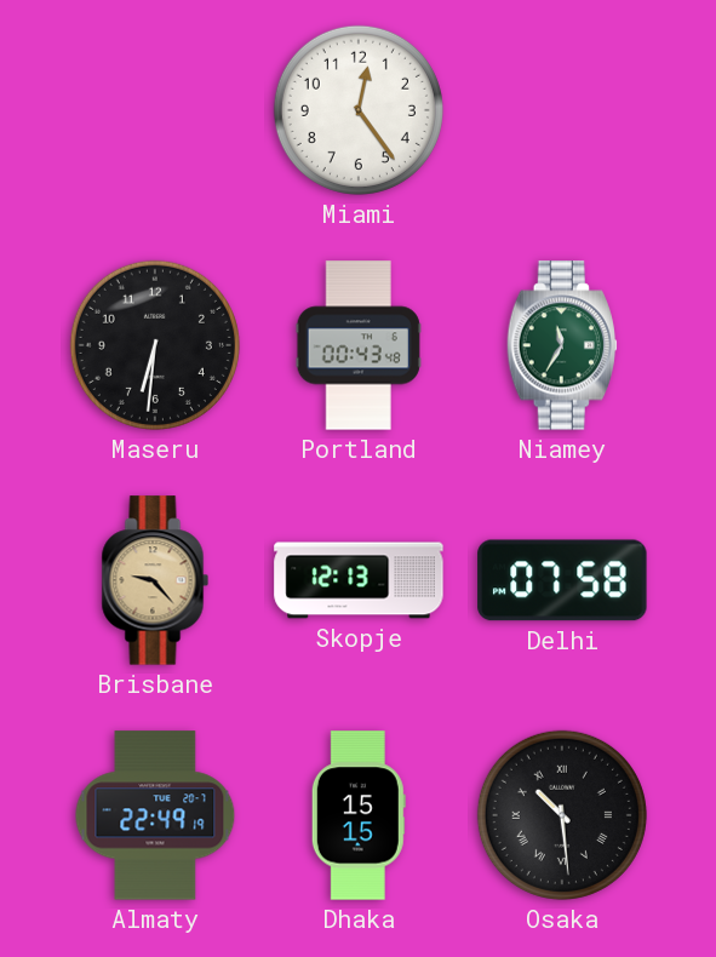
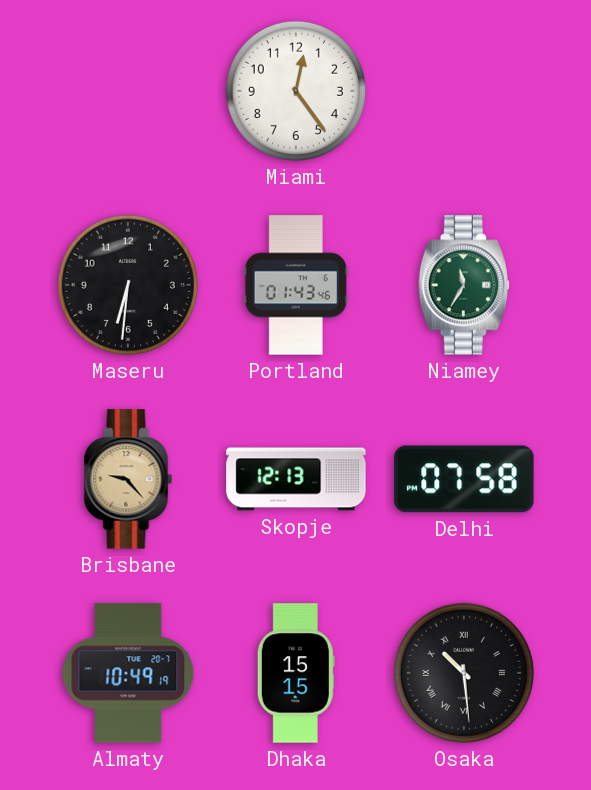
Portland: 00:43 -> 01:43 (296, 285)
Almaty: 22:49 -> 10:49 (128, 673)
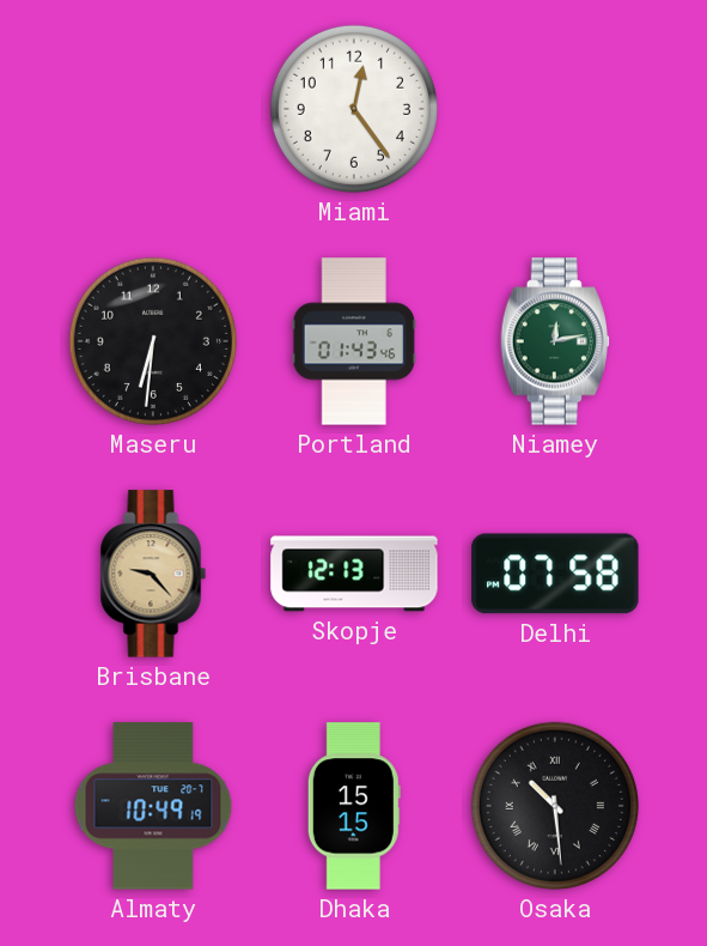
Niamey: 11:35 -> 12:13 (555, 341)
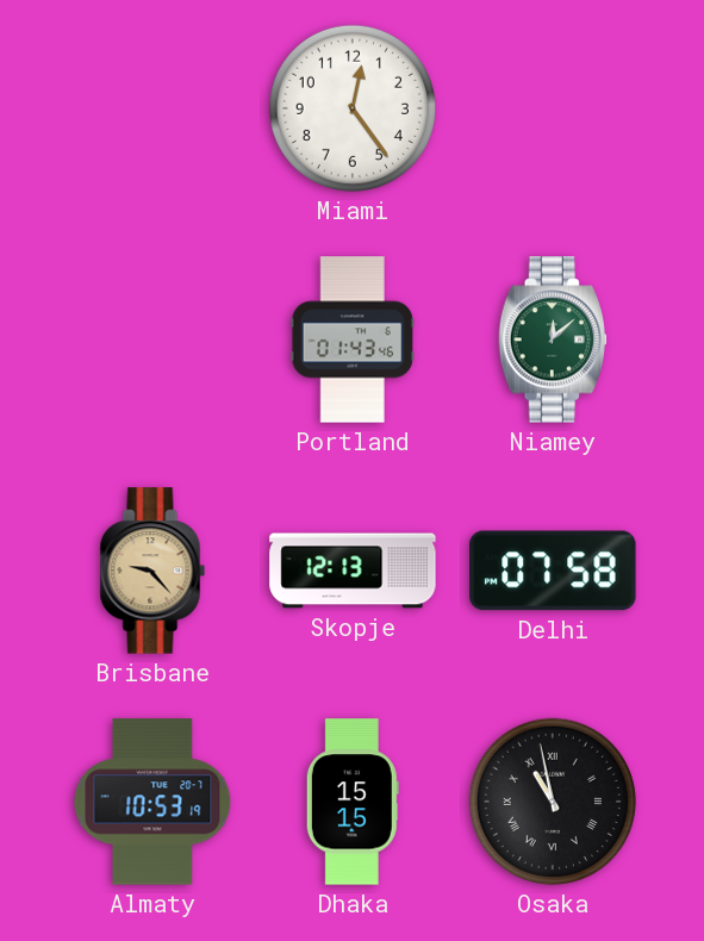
Maseru: 6:31 -> none (153, 341)
Niamey: 12:13 -> 12:08 (553, 339)
Almaty: 10:49 -> 10:53 (152, 802)
Osaka: 10:29 -> 10:58 (553, 802)
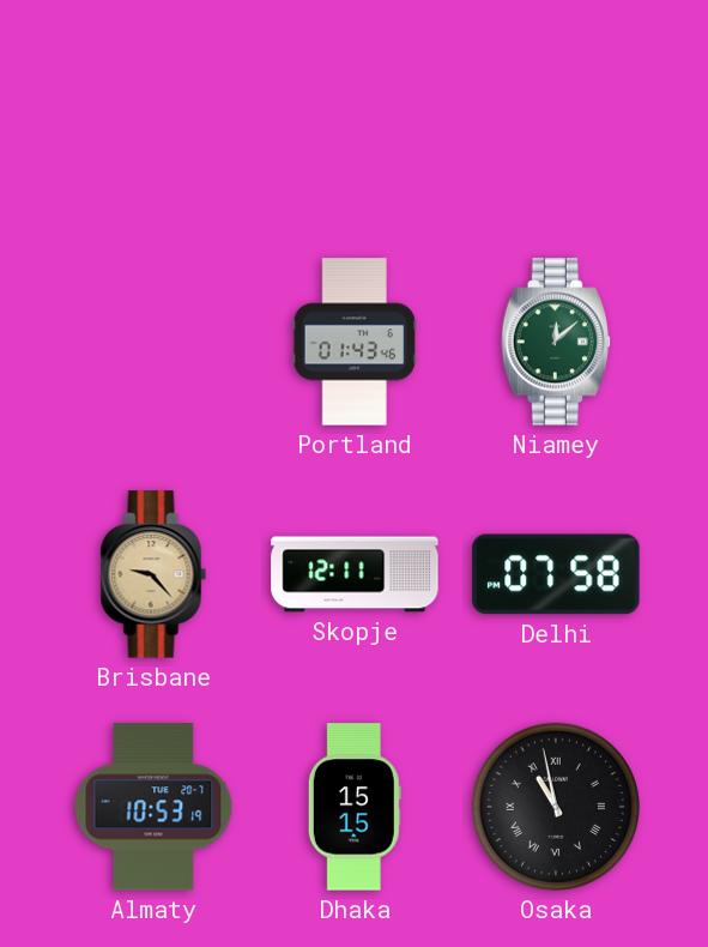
Miami: 12:24 -> none (353, 108)
Skopje: 12:13 -> 12:11 (355, 574)
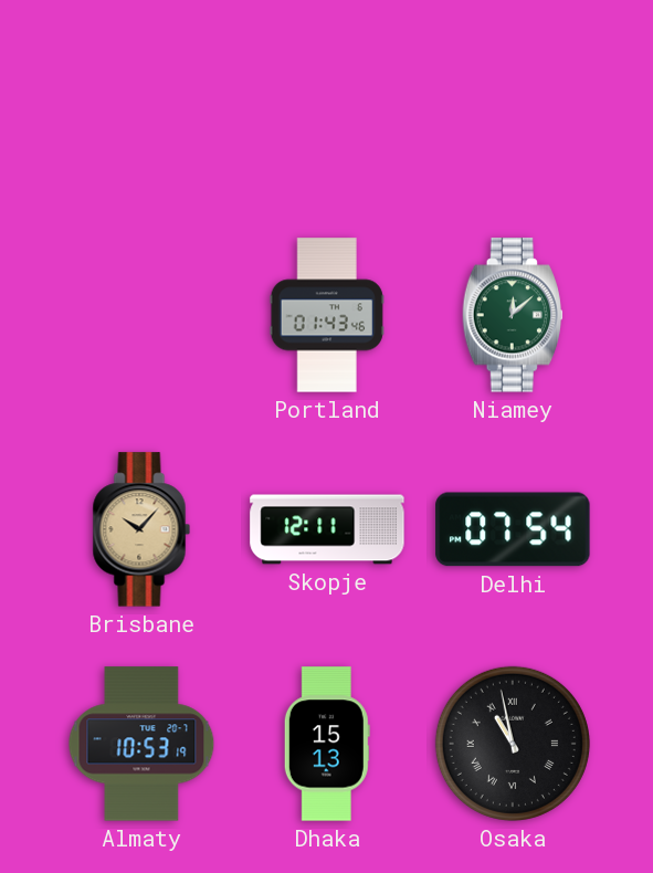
Brisbane: 9:23 -> 10:07 (141, 529)
Delhi: 07:58 -> 07:54 (513, 529)
Dhaka: 15:15 -> 15:13 (327, 744)
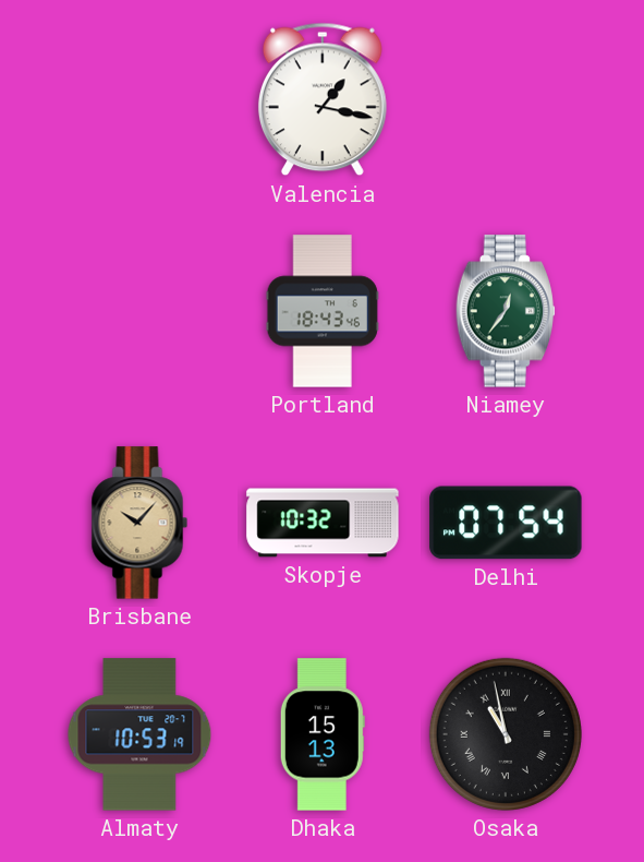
Valencia: none -> 1:17 (323, 99)
Portland: 01:43 -> 18:43 (323, 311)
Niamey: 12:08 -> 12:36 (506, 311)
Skopje: 12:11 -> 10:32 (323, 523)
